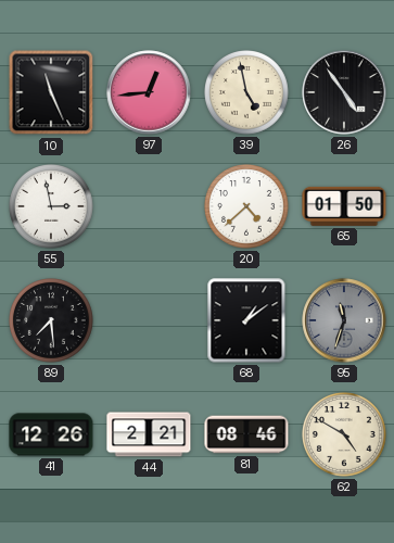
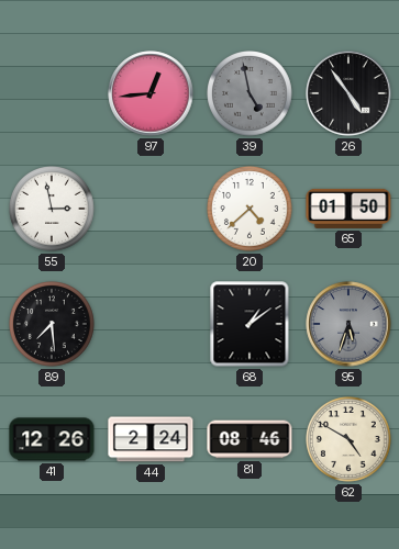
10: 11:26 -> none (51, 92)
39 dial: cream -> grey (251, 94)
95: 11:33 -> 5:33 (348, 324)
44: 2:21 -> 2:24 (151, 439)
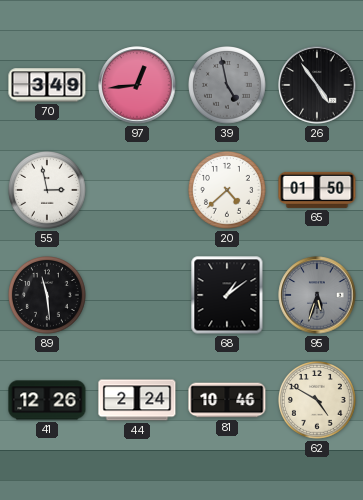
70: none -> 3:49 (47, 85)
89: 7:29 -> 11:29 (48, 296)
81: 08:46 -> 10:46 (227, 400)
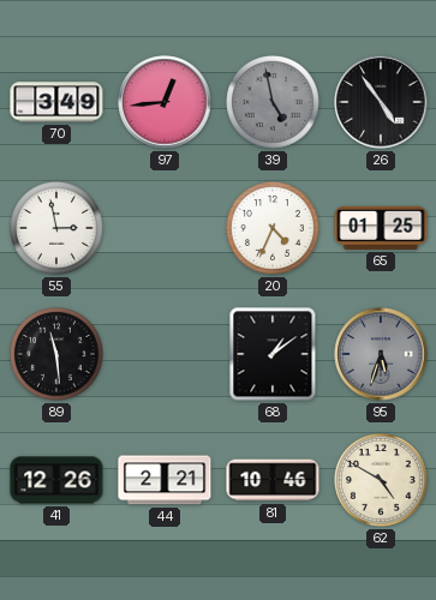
20: 4:38 -> 4:34 (274, 229)
65: 01:50 -> 01:25 (381, 228)
44: 2:24 -> 2:21 (165, 480)
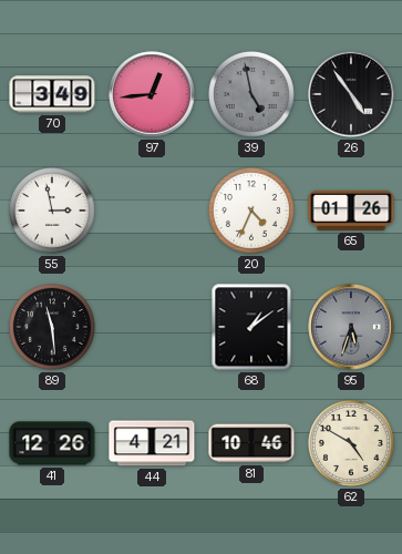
65: 01:25 -> 01:26 (351, 211)
44: 2:21 -> 4:21 (152, 443)
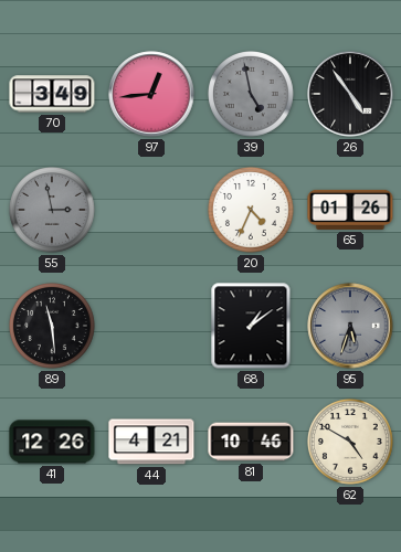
55 dial: white -> grey (53, 211)
